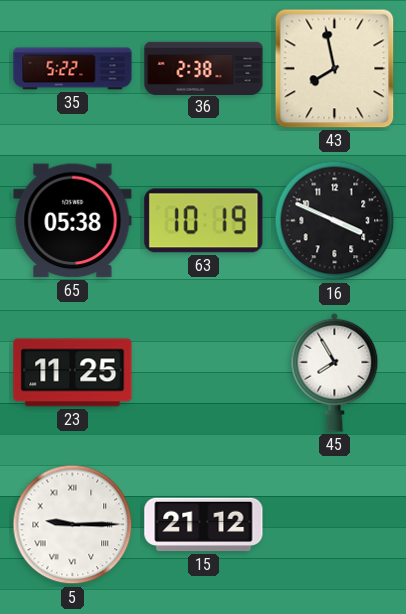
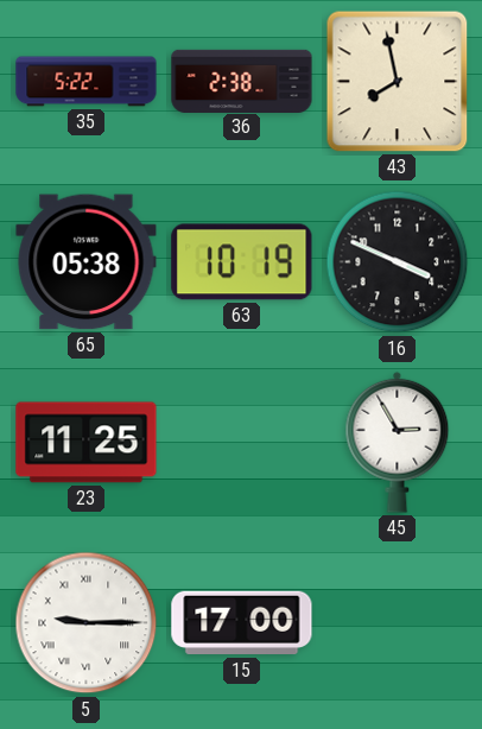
45: 7:55 -> 2:55 (398, 442)
15: 21:12 -> 17:00 (242, 623)
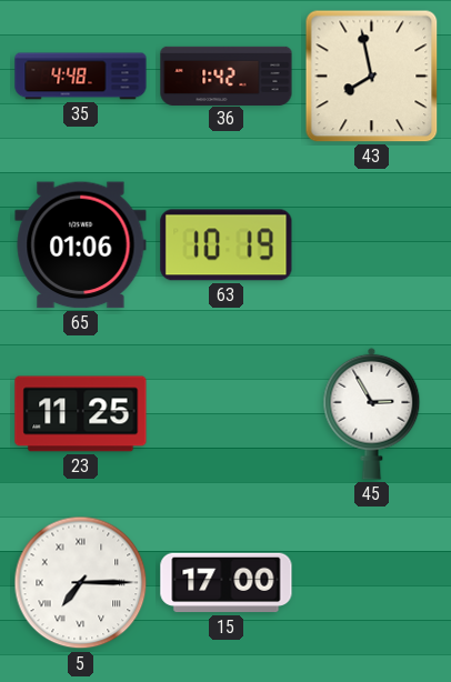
35: 5:22 -> 4:48 (81, 77)
36: 2:38 -> 1:42 (227, 76)
65: 05:38 -> 01:06 (81, 245)
16: 3:49 -> none (398, 262)
5: 9:15 -> 7:15 (81, 583)
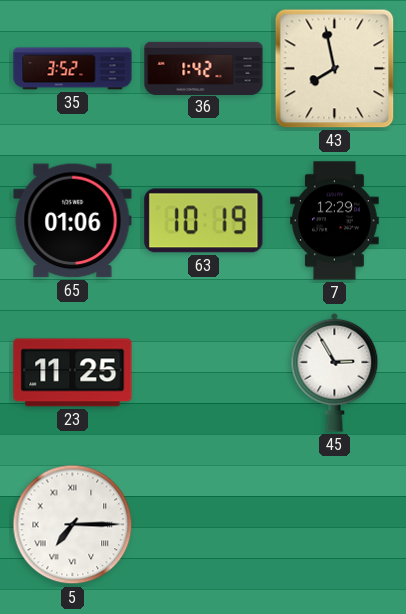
35: 4:48 -> 3:52 (73, 69)
7: none -> 12:29 (335, 221)
15: 17:00 -> none (227, 583)
